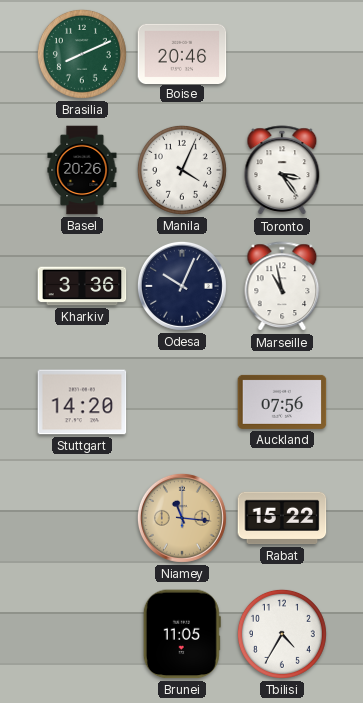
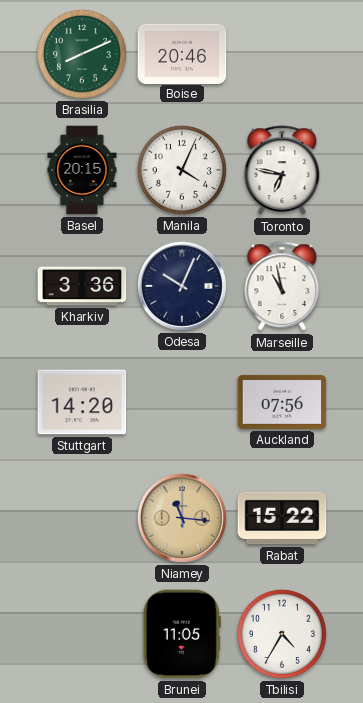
Basel: 20:26 -> 20:15 (82, 170)
Toronto: 3:24 -> 6:47 (282, 171)
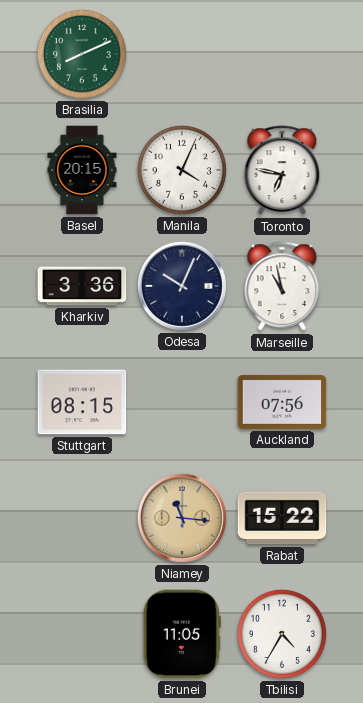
Boise: 20:46 -> none (182, 53)
Stuttgart: 14:20 -> 08:15 (82, 402)
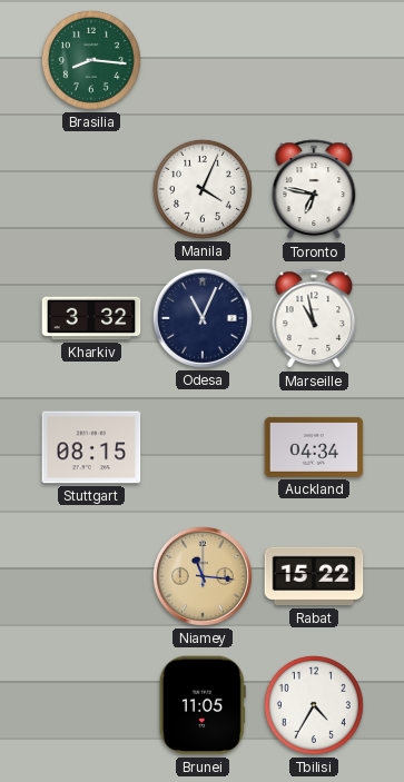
Brasilia: 8:11 -> 8:16 (91, 60)
Basel: 20:15 -> none (82, 170)
Kharkiv: 3:36 -> 3:32 (91, 318)
Odesa: 10:04 -> 11:04 (203, 318)
Auckland: 07:56 -> 04:34 (314, 447)
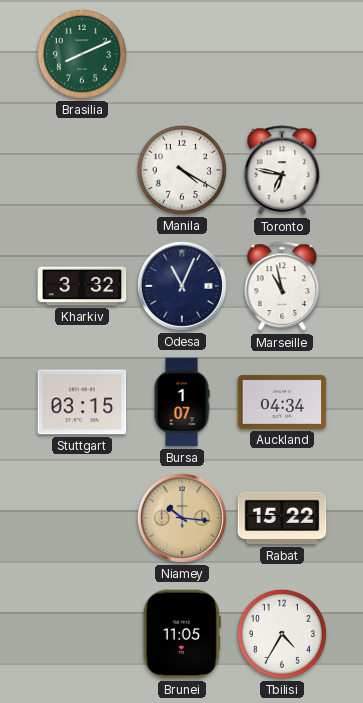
Brasilia: 8:16 -> 8:11 (82, 54)
Manila: 4:04 -> 4:20 (182, 170)
Stuttgart: 08:15 -> 03:15 (82, 402)
Bursa: none -> 1:07 (182, 402)
Niamey: 11:16 -> 10:16 (182, 518)
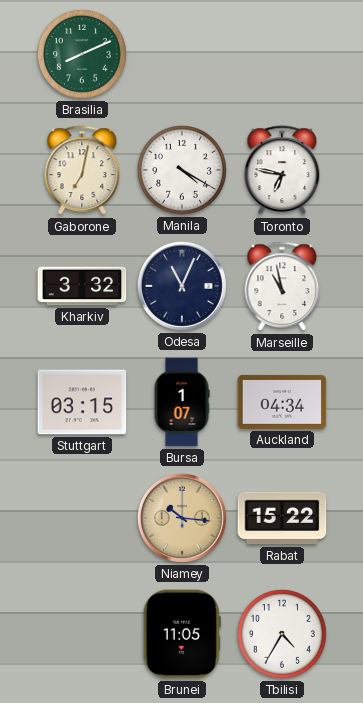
Gaborone: none -> 7:02 (82, 171)
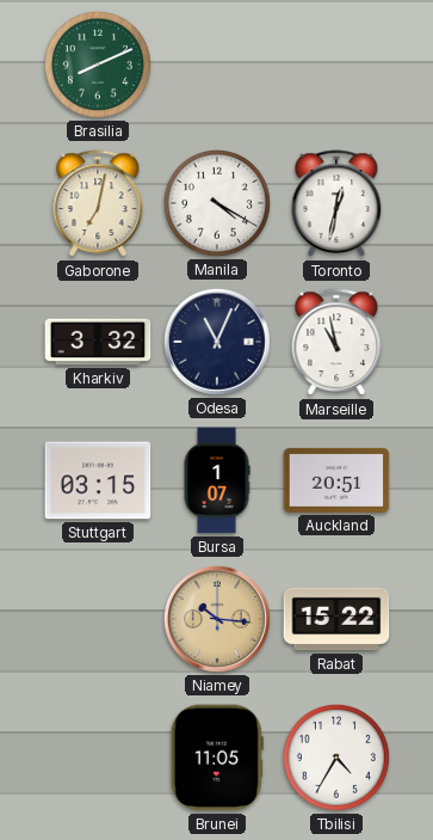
Toronto: 6:47 -> 12:32 (336, 204)
Auckland: 04:34 -> 20:51 (336, 480)
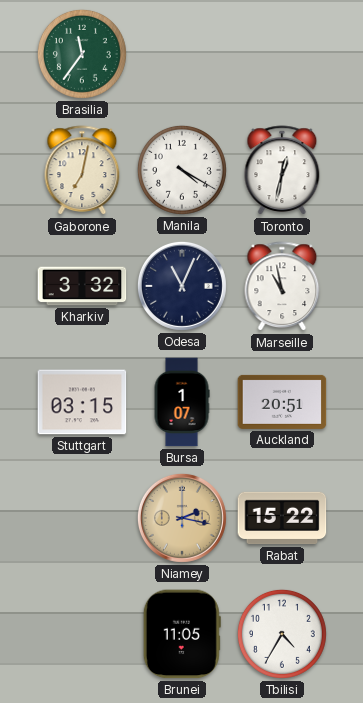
Brasilia: 8:11 -> 11:36 (82, 54)
Niamey: 10:16 -> 2:17 (182, 518)
